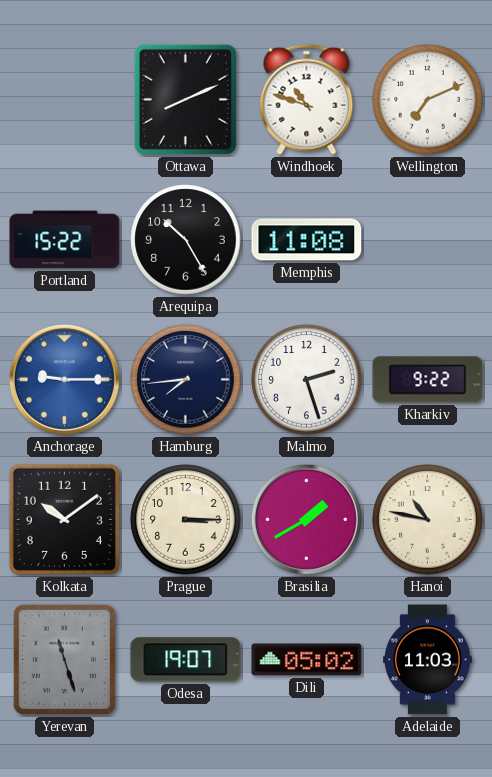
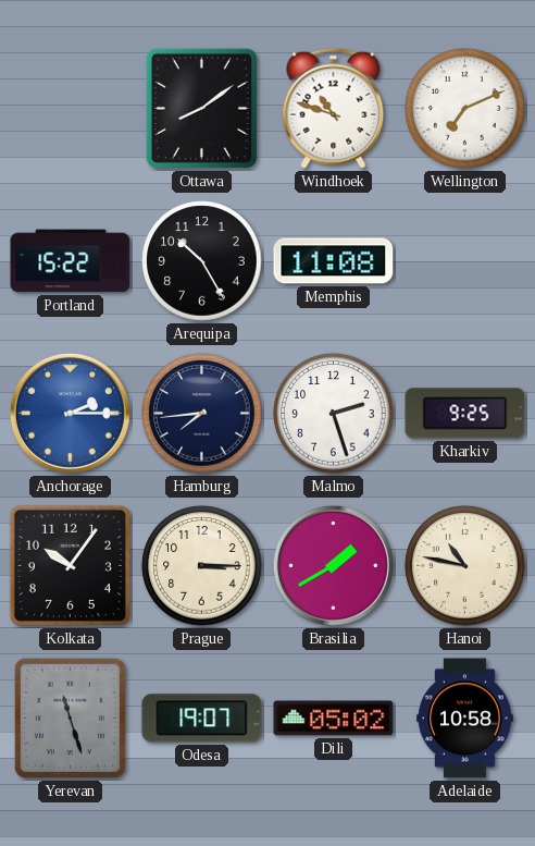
Ottawa: 8:11 -> 8:09 (201, 108)
Anchorage: 9:15 -> 2:15 (70, 413)
Kharkiv: 9:22 -> 9:25 (465, 414)
Kolkata: 10:09 -> 10:06 (70, 565)
Adelaide: 11:03 -> 10:58 (465, 719)
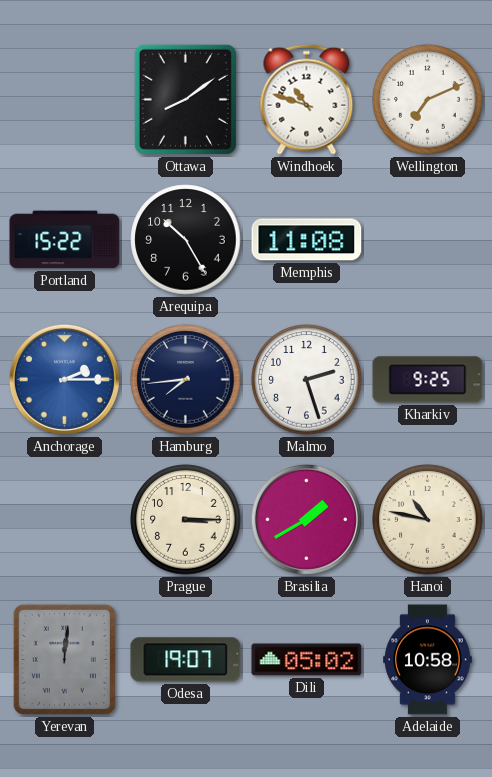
Kolkata: 10:06 -> none (70, 565)
Yerevan: 11:27 -> 12:01 (64, 659)
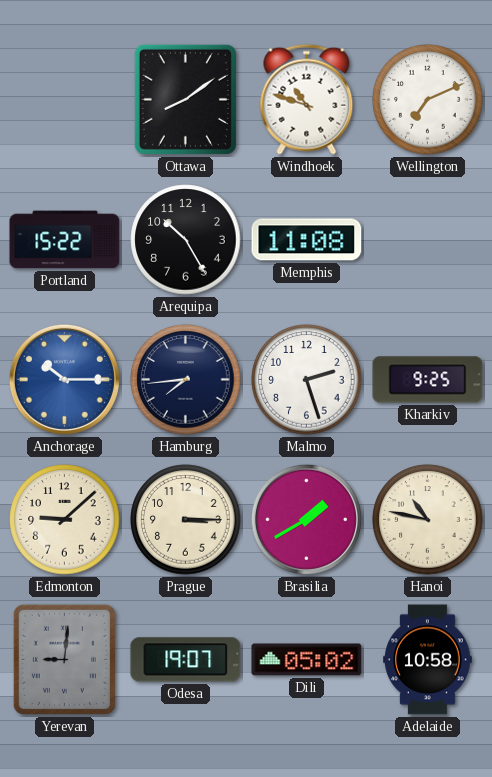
Anchorage: 2:15 -> 10:15 (64, 379)
Edmonton: none -> 9:08 (65, 520)
Yerevan: 12:01 -> 9:01 (64, 659)
